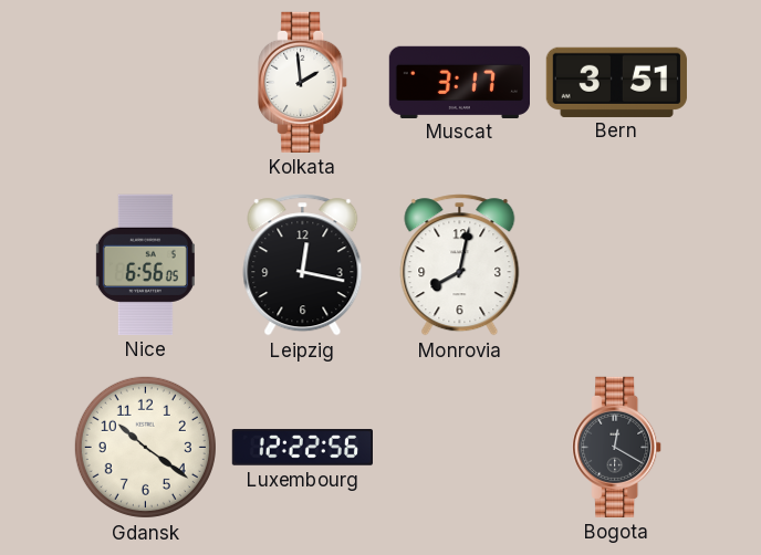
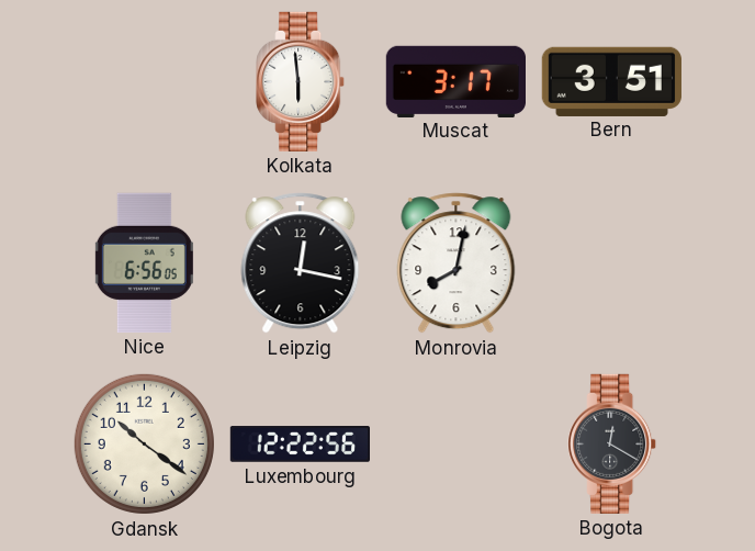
Kolkata: 1:59 -> 5:59 (301, 81)
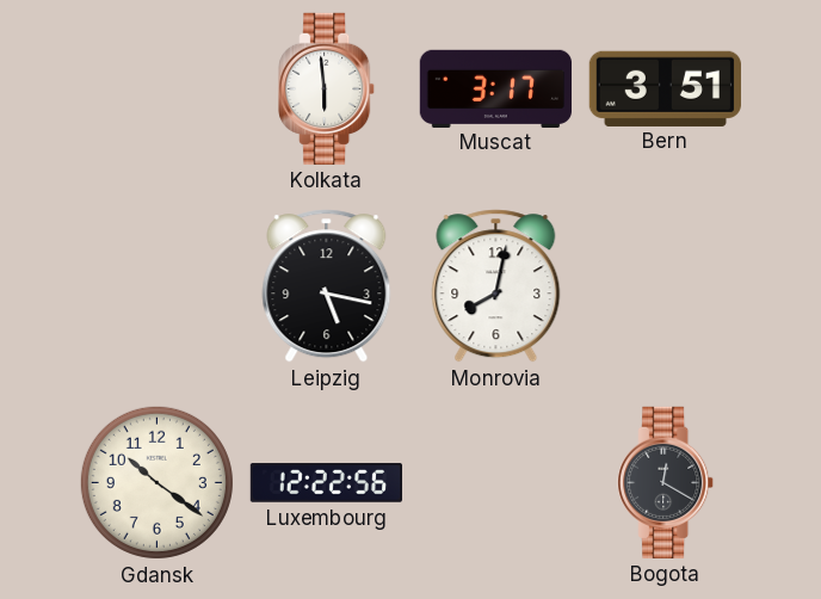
Nice: 6:56 -> none (144, 262)
Leipzig: 12:17 -> 5:17 (327, 286)
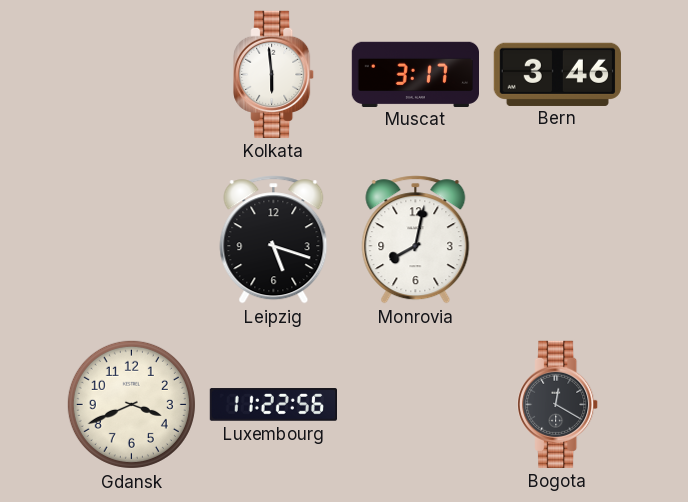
Bern: 3:51 -> 3:46 (557, 74)
Leipzig: 5:17 -> 5:18 (274, 240)
Gdansk: 10:21 -> 3:41 (131, 404)
Luxembourg: 12:22 -> 11:22 (273, 405)
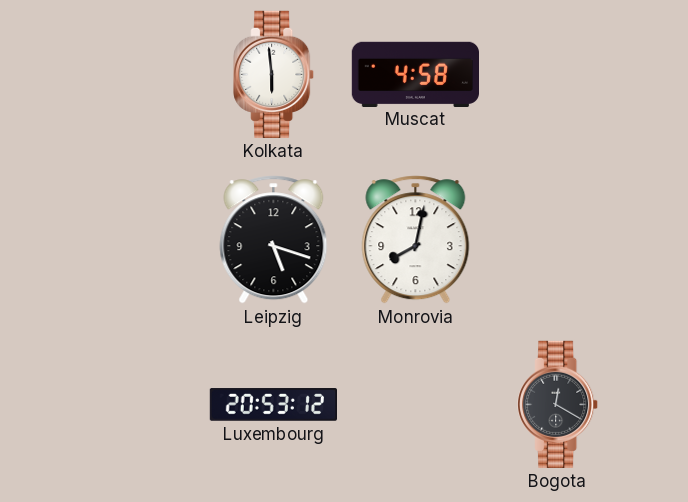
Muscat: 3:17 -> 4:58 (415, 74)
Bern: 3:46 -> none (557, 74)
Gdansk: 3:41 -> none (131, 404)
Luxembourg: 11:22 -> 20:53 (273, 405)
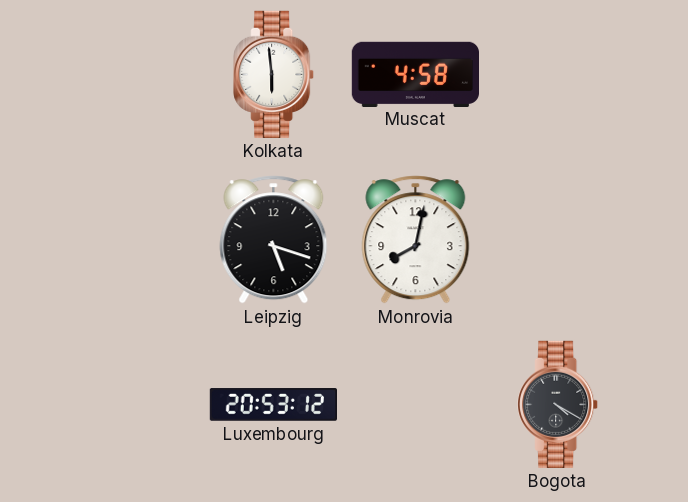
Bogota: 12:20 -> 4:20 (558, 404)
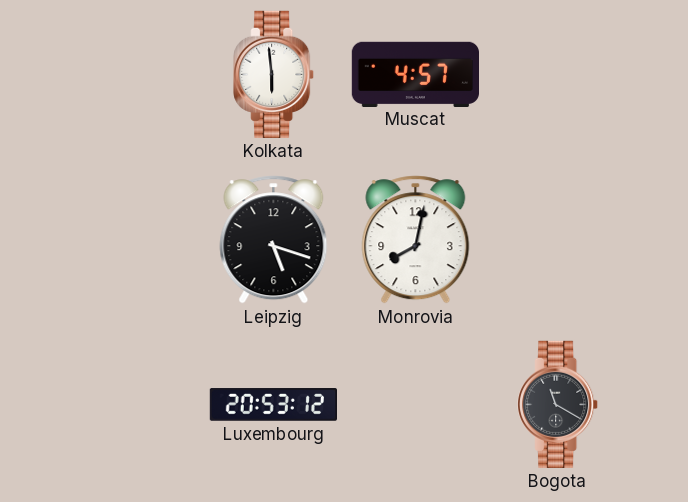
Muscat: 4:58 -> 4:57 (415, 74)
Bogota: 4:20 -> 11:20 (558, 404)
